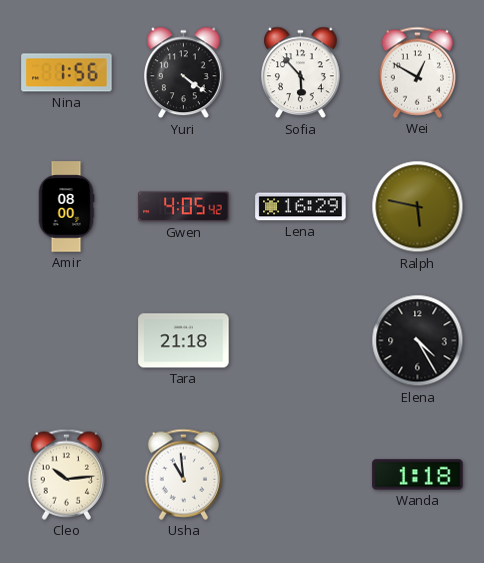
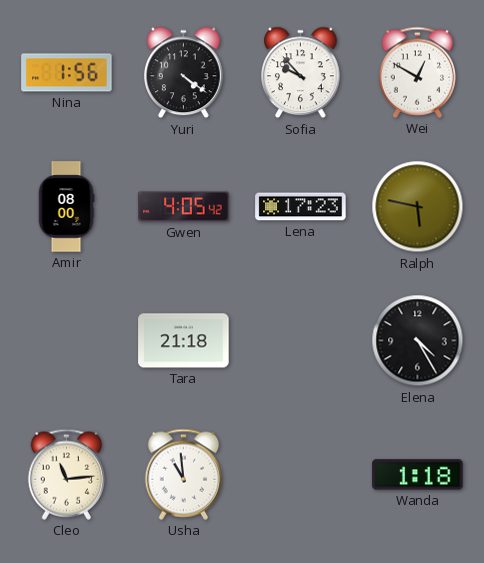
Sofia: 5:53 -> 9:53 (301, 73)
Lena: 16:29 -> 17:23 (301, 207)
Cleo: 10:14 -> 11:14 (67, 474)
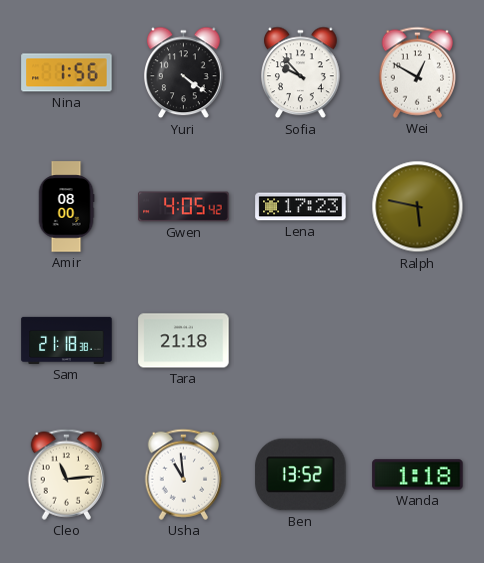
Sam: none -> 21:18 (67, 340)
Elena: 4:25 -> none (418, 341)
Ben: none -> 13:52 (301, 475)
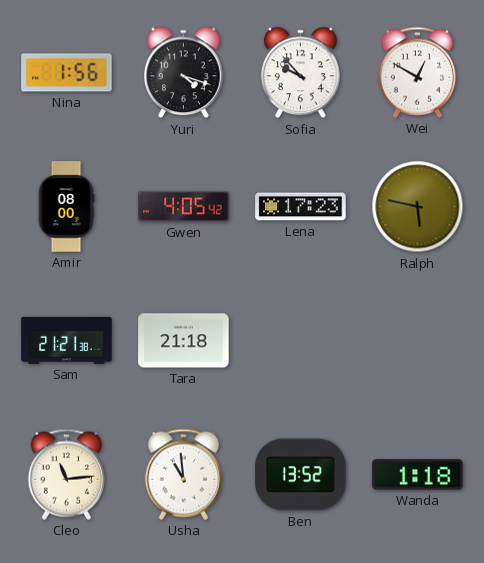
Yuri: 4:21 -> 4:18 (184, 73)
Sam: 21:18 -> 21:21 (67, 340)
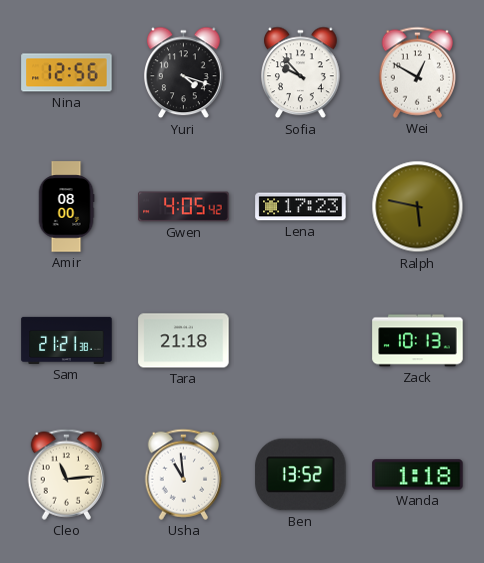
Nina: 1:56 -> 12:56 (67, 73)
Zack: none -> 10:13 (418, 341)
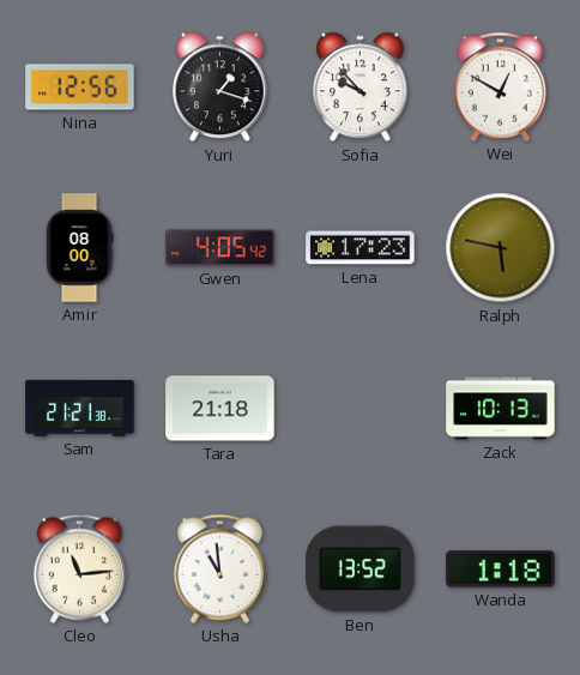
Yuri: 4:18 -> 1:18 (220, 88)
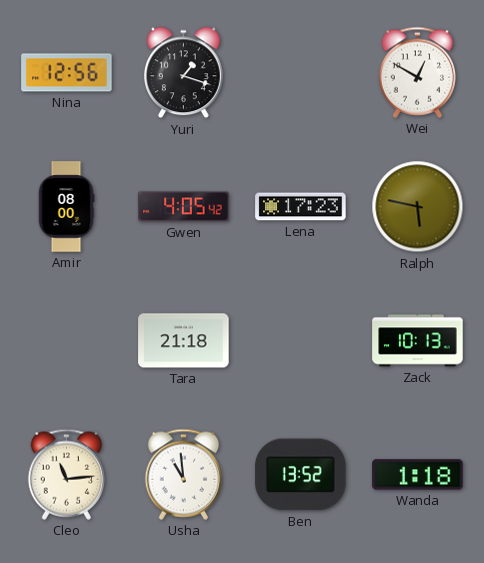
Sofia: 9:53 -> none (361, 88)
Sam: 21:21 -> none (80, 408)
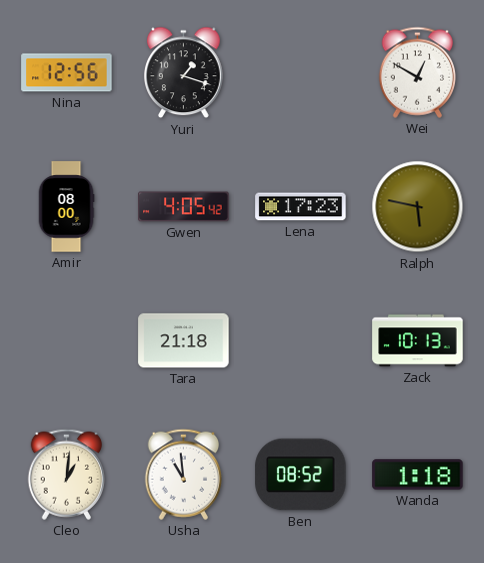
Cleo: 11:14 -> 1:01 (67, 474)
Ben: 13:52 -> 08:52 (301, 475)
